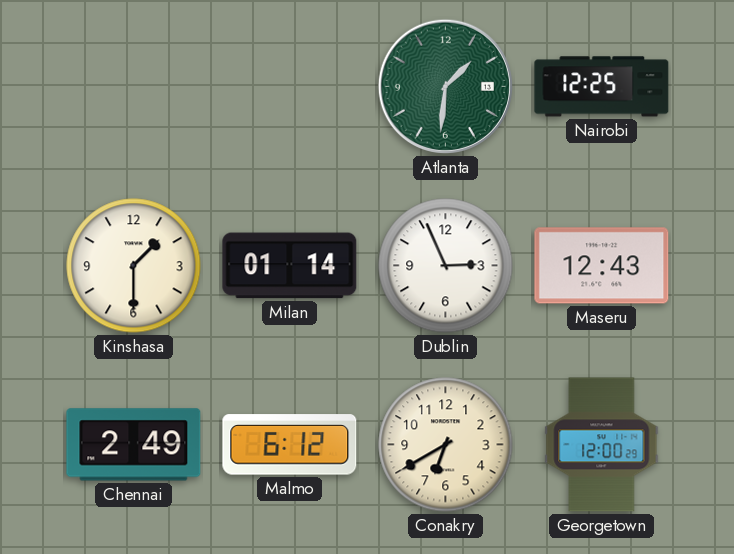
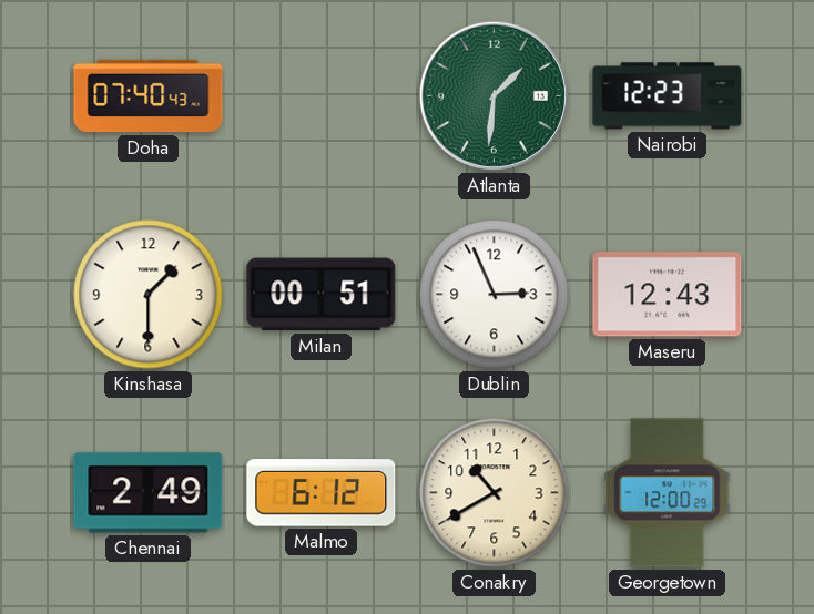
Doha: none -> 07:40 (149, 96)
Nairobi: 12:25 -> 12:23 (668, 96)
Milan: 01:14 -> 00:51 (322, 295)
Conakry: 6:40 -> 10:40 (495, 493)
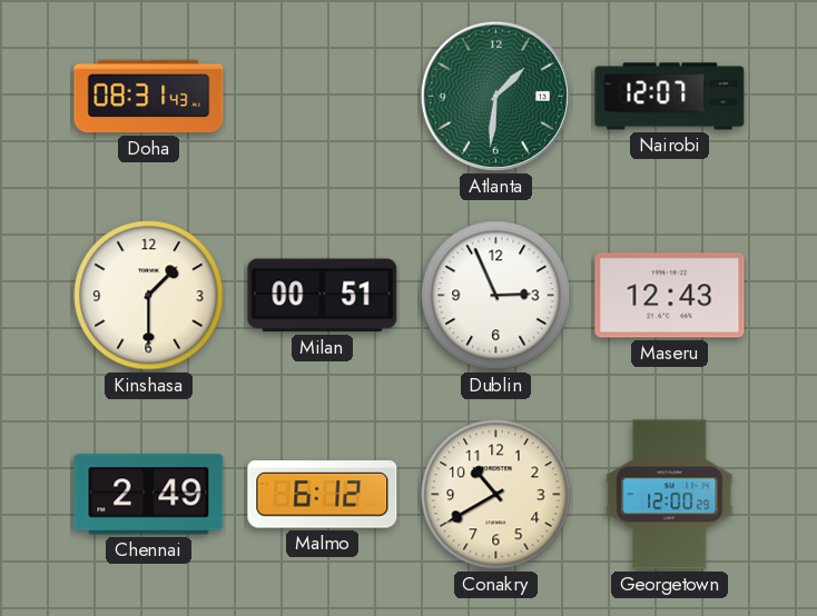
Doha: 07:40 -> 08:31 (149, 97)
Nairobi: 12:23 -> 12:07 (670, 97)
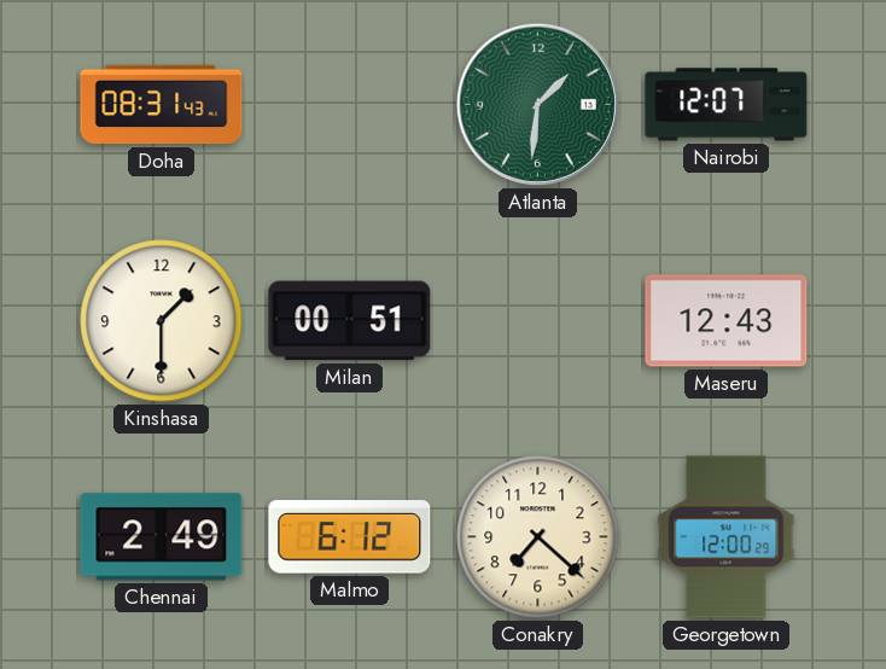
Dublin: 2:56 -> none (496, 296)
Conakry: 10:40 -> 7:22 (538, 537)
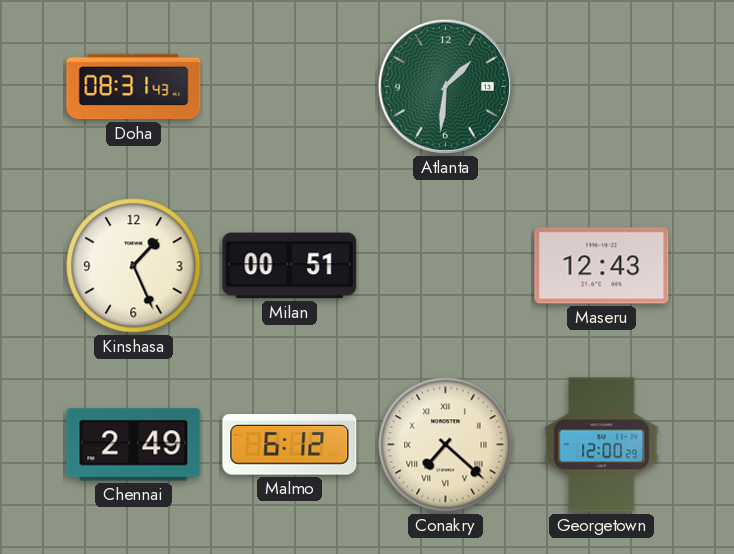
Nairobi: 12:07 -> none (727, 105)
Kinshasa: 1:30 -> 1:26 (134, 266)
Conakry numerals: Arabic -> Roman (446, 445)
